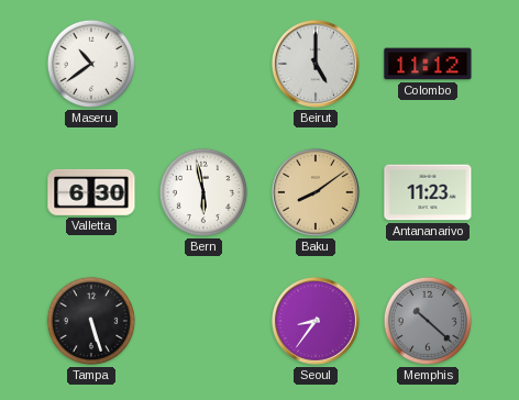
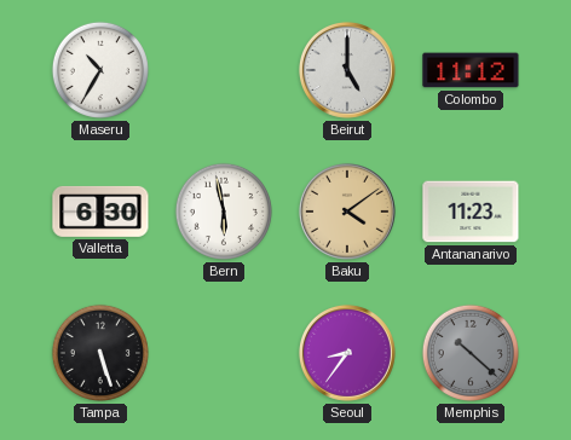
Maseru: 10:39 -> 10:35 (100, 70)
Baku: 8:09 -> 4:09 (347, 212)
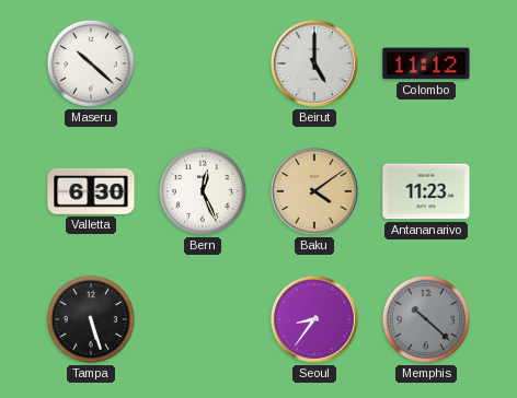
Maseru: 10:35 -> 10:22 (91, 63)
Bern: 5:58 -> 12:26 (203, 191)
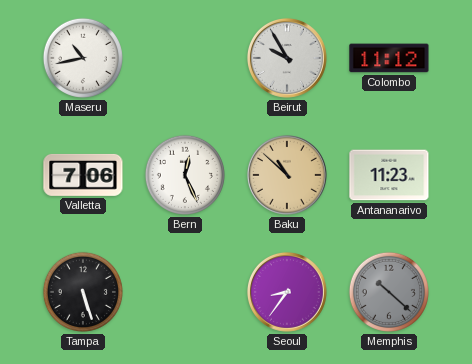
Maseru: 10:22 -> 10:43 (83, 58)
Beirut: 5:00 -> 9:55 (287, 58)
Valletta: 6:30 -> 7:06 (83, 175)
Baku: 4:09 -> 10:52 (287, 175)
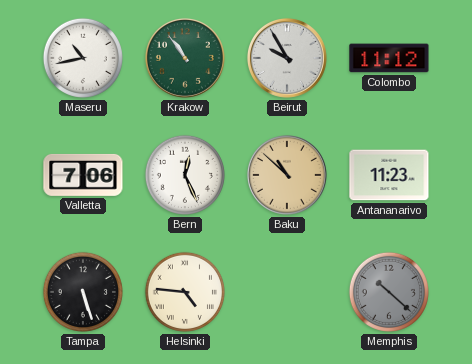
Krakow: none -> 10:54 (185, 58)
Helsinki: none -> 4:46 (185, 292)
Seoul: 8:36 -> none (287, 292)
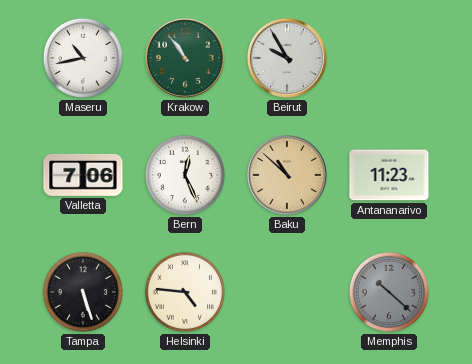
Colombo: 11:12 -> none (389, 58)
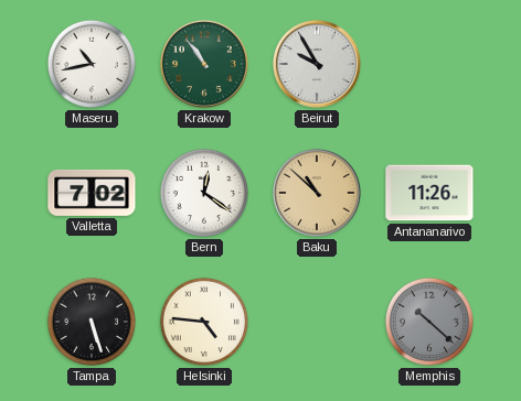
Valletta: 7:06 -> 7:02 (92, 193)
Bern: 12:26 -> 12:21 (204, 193)
Antananarivo: 11:23 -> 11:26 (429, 193)
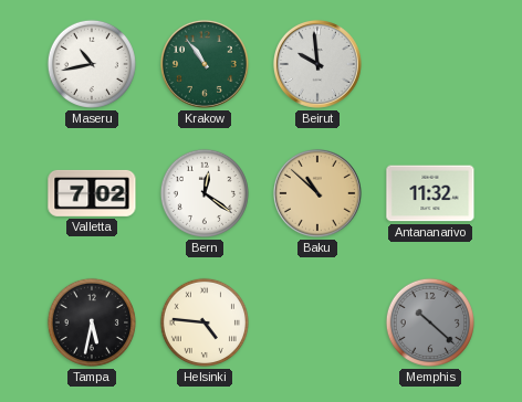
Beirut: 9:55 -> 9:59 (317, 64)
Antananarivo: 11:26 -> 11:32 (430, 193)
Tampa: 5:27 -> 5:32 (92, 322)
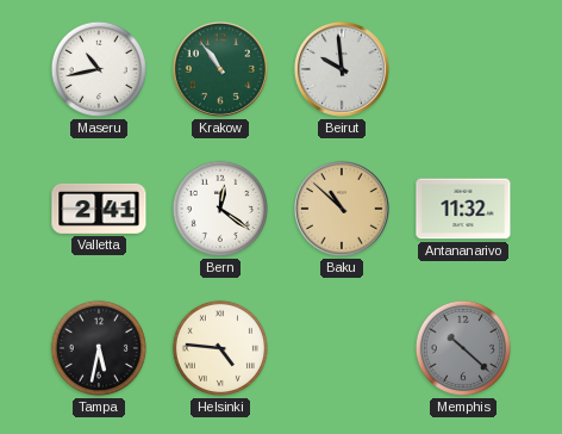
Valletta: 7:02 -> 2:41 (99, 209)
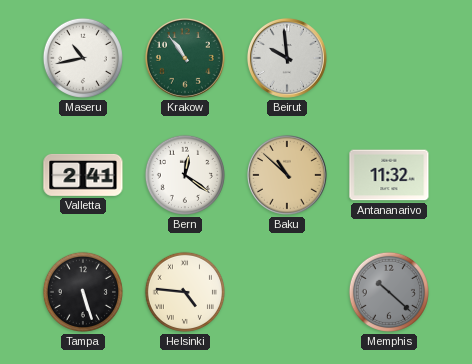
Tampa: 5:32 -> 5:27 (83, 292)
